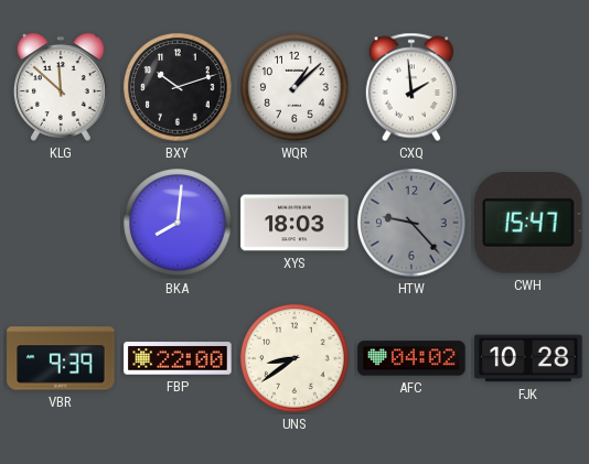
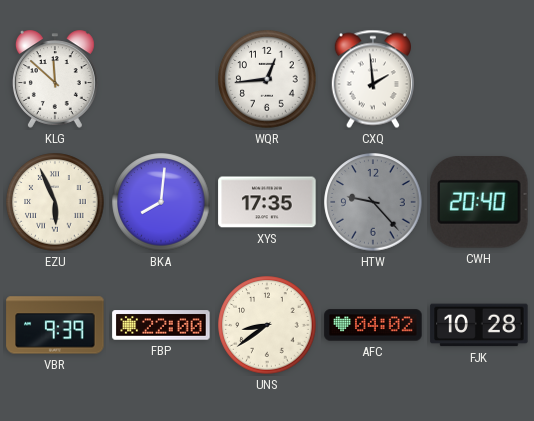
BXY: 10:12 -> none (178, 87)
WQR: 1:08 -> 12:44 (267, 79)
EZU: none -> 5:56 (55, 202)
XYS: 18:03 -> 17:35 (267, 202)
CWH: 15:47 -> 20:40 (479, 203)
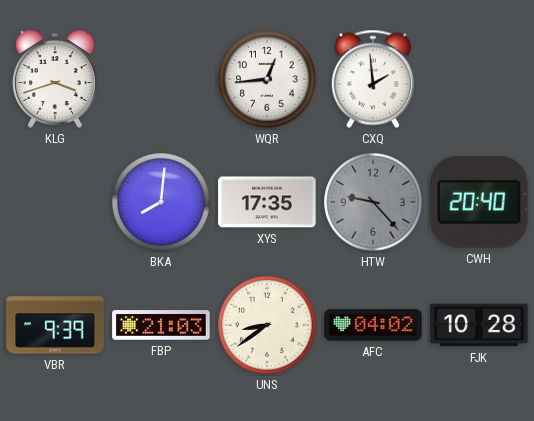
KLG: 11:52 -> 3:42 (55, 79)
EZU: 5:56 -> none (55, 202)
FBP: 22:00 -> 21:03 (161, 325)
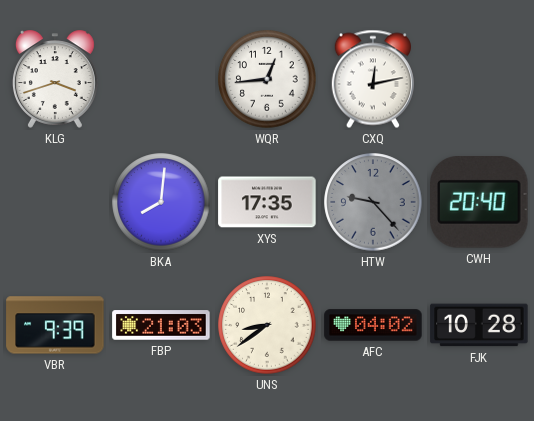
CXQ: 1:59 -> 12:13 (373, 79)
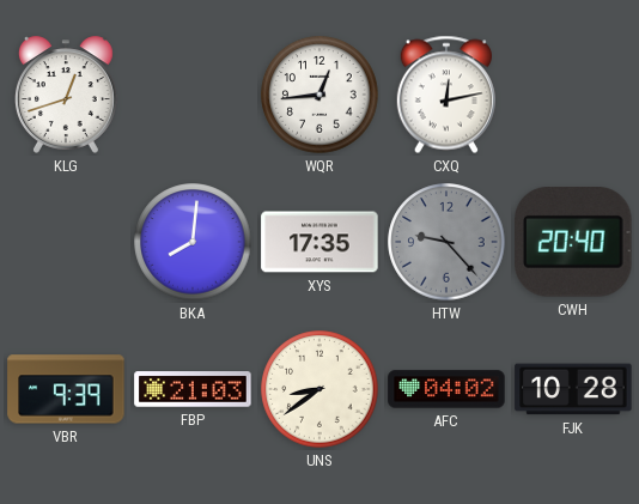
KLG: 3:42 -> 12:42 (66, 95)
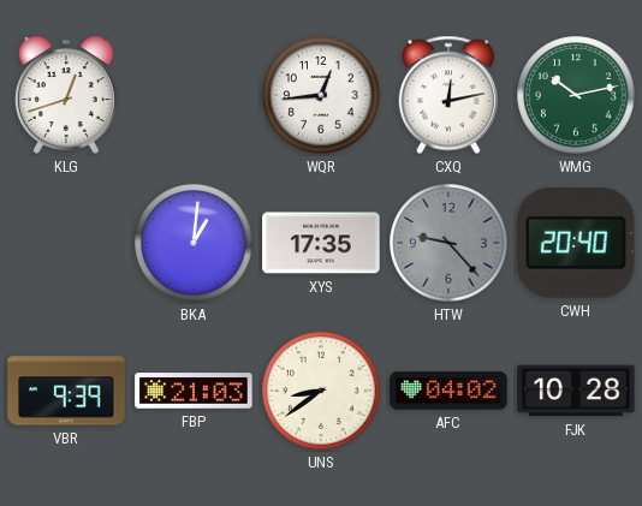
WMG: none -> 10:13 (576, 95)
BKA: 8:01 -> 1:01 (194, 243)
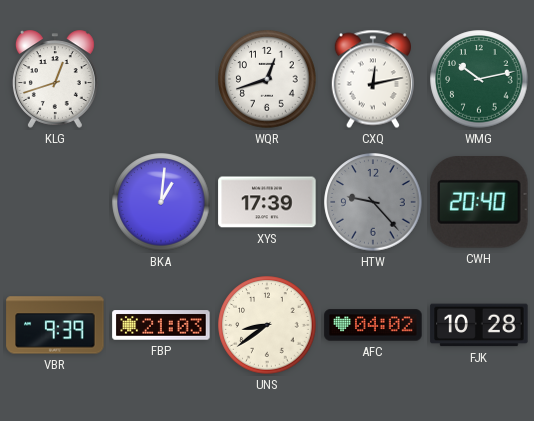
WQR: 12:44 -> 12:42 (267, 79)
XYS: 17:35 -> 17:39 (267, 202)
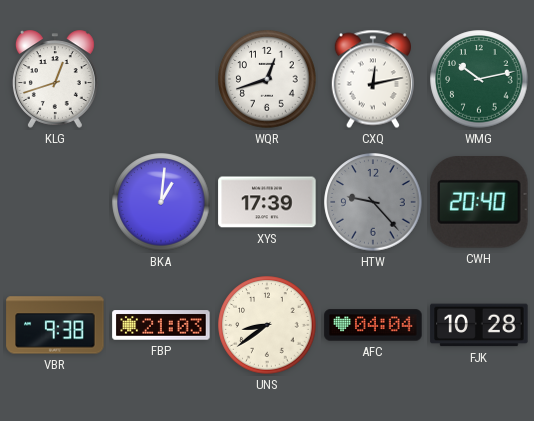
VBR: 9:39 -> 9:38 (55, 325)
AFC: 04:02 -> 04:04 (373, 325)
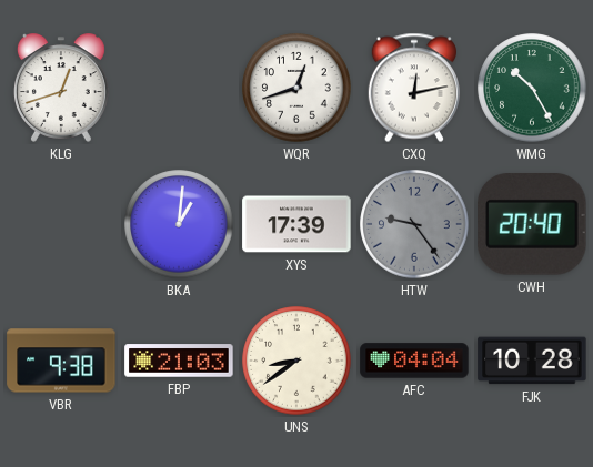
WMG: 10:13 -> 10:25 (532, 88)
HTW: 9:23 -> 9:24 (414, 224)
